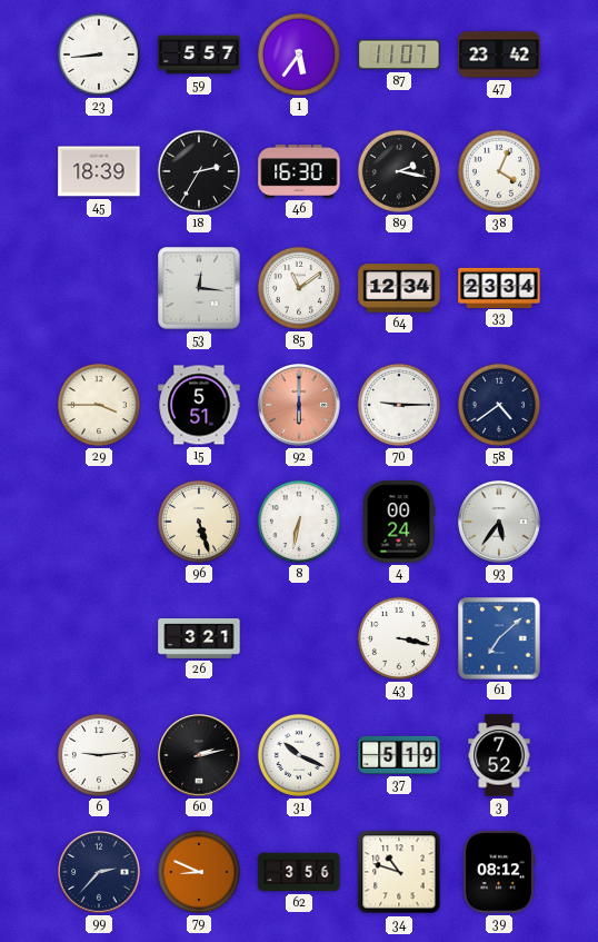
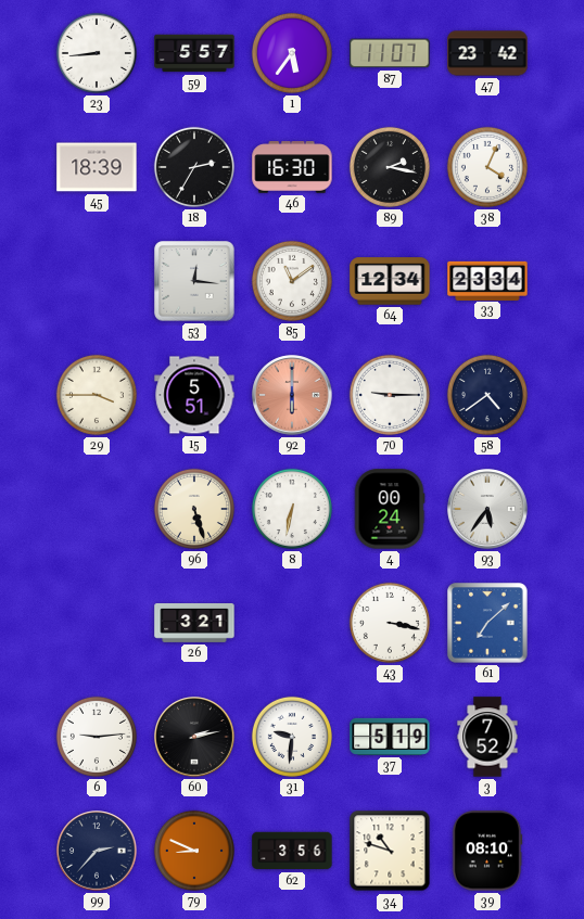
31: 10:19 -> 9:31 (292, 737)
39: 08:12 -> 08:10 (487, 851)
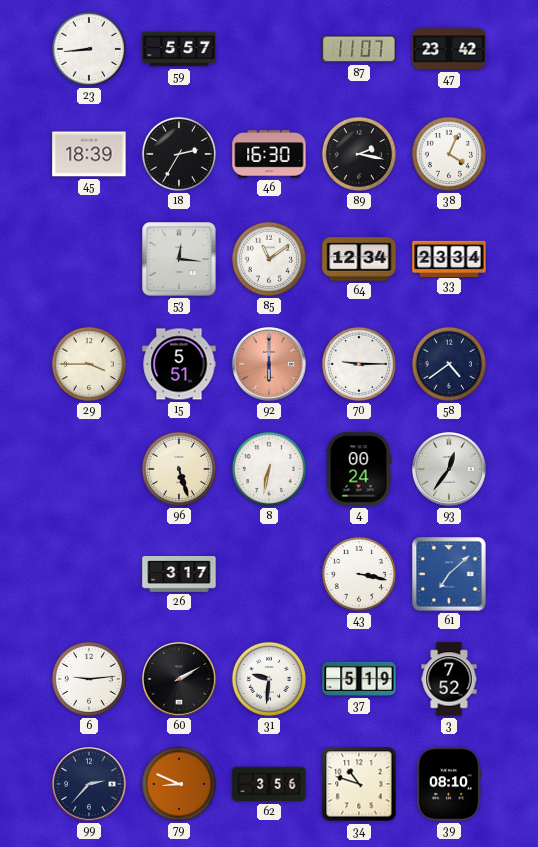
1: 5:36 -> none (292, 53)
93: 5:36 -> 12:36 (449, 469)
26: 3:21 -> 3:17 (179, 575)
60: 2:13 -> 2:10 (179, 679)
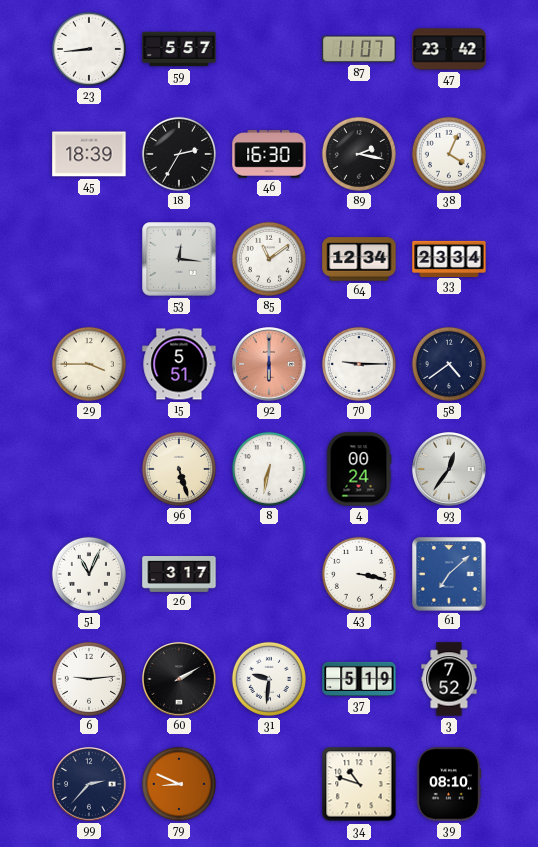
51: none -> 11:04 (89, 574)
62: 3:56 -> none (269, 784)
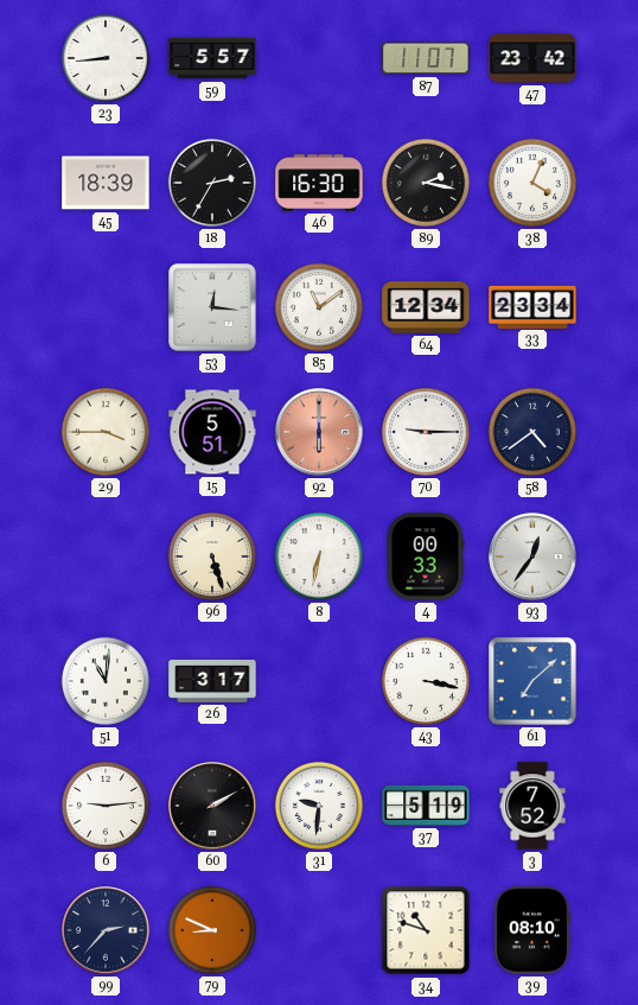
4: 00:24 -> 00:33 (426, 556)
51: 11:04 -> 11:01 (106, 681)
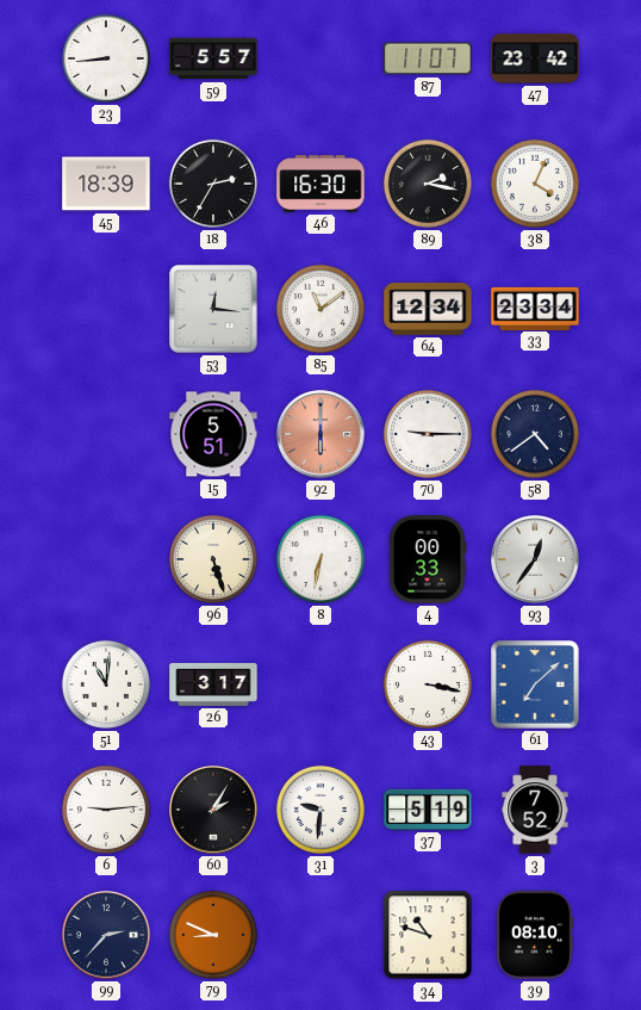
29: 3:45 -> none (106, 432)
60: 2:10 -> 2:05 (213, 810)
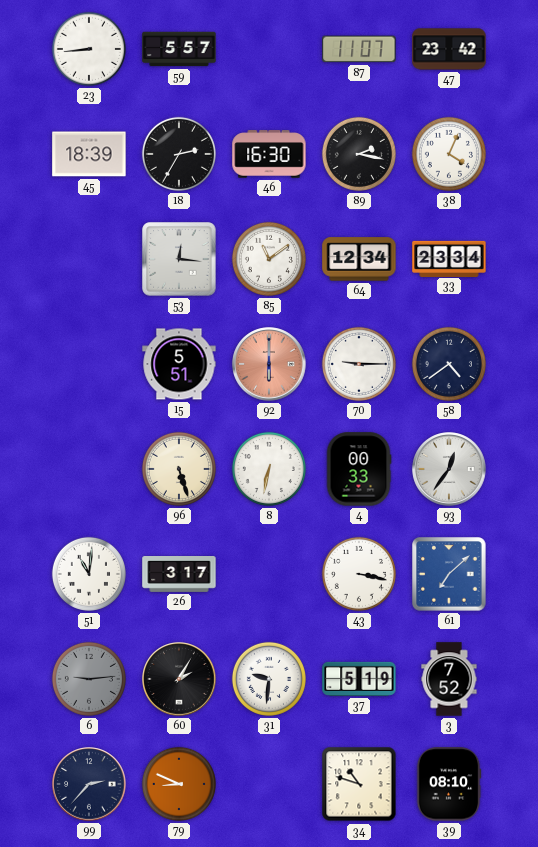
6 dial: white -> grey (89, 679)
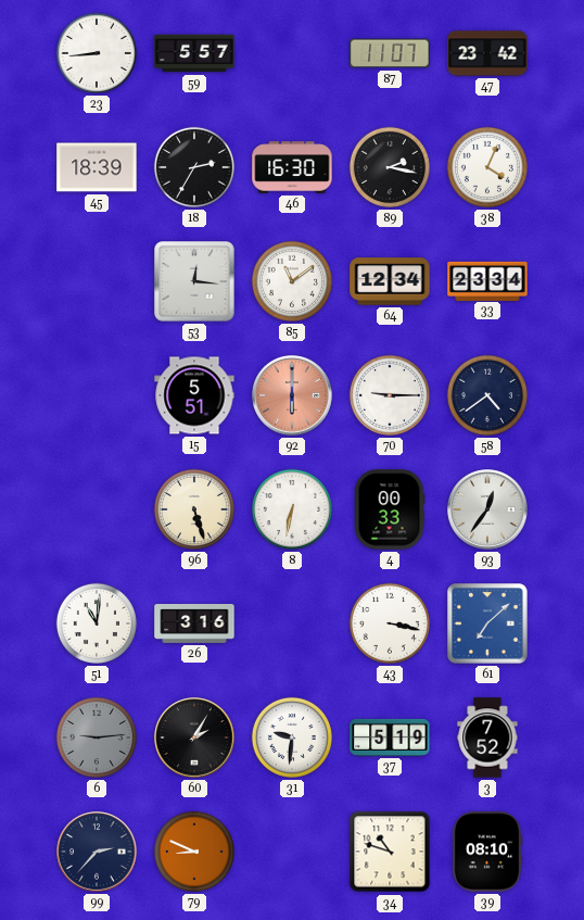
26: 3:17 -> 3:16 (194, 625)
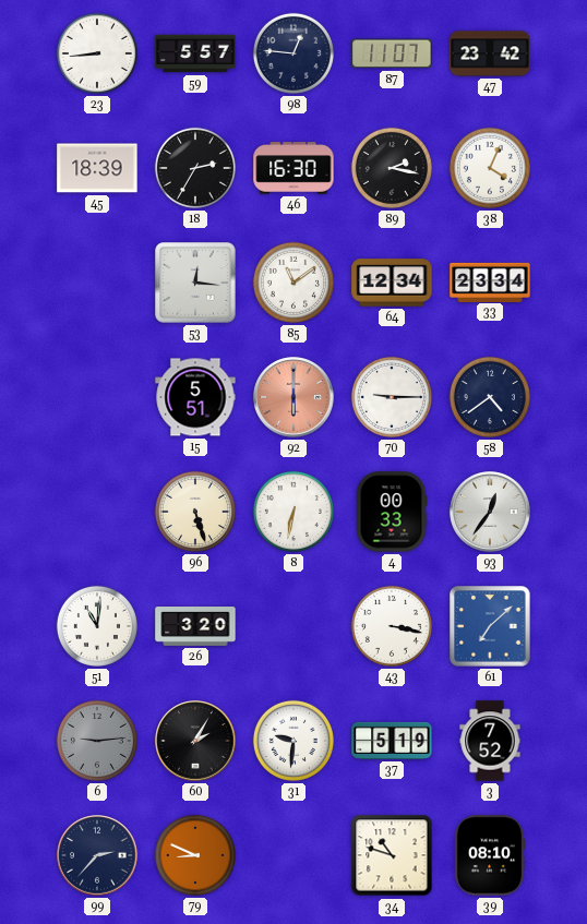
98: none -> 12:46 (293, 53)
26: 3:16 -> 3:20 (195, 627)
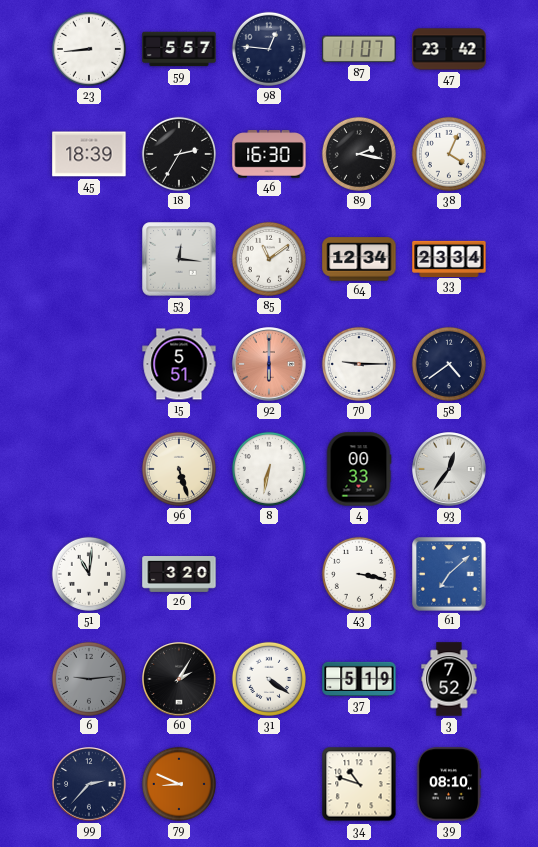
31: 9:31 -> 4:21 (269, 679)
